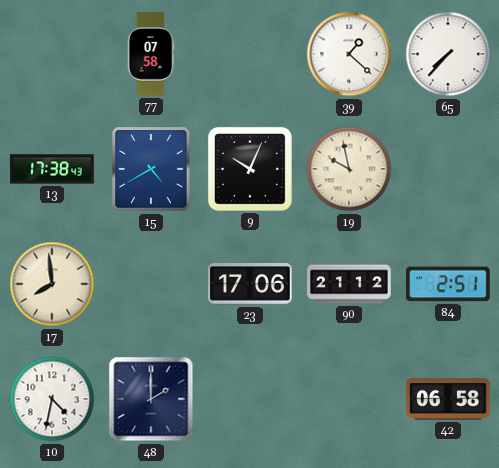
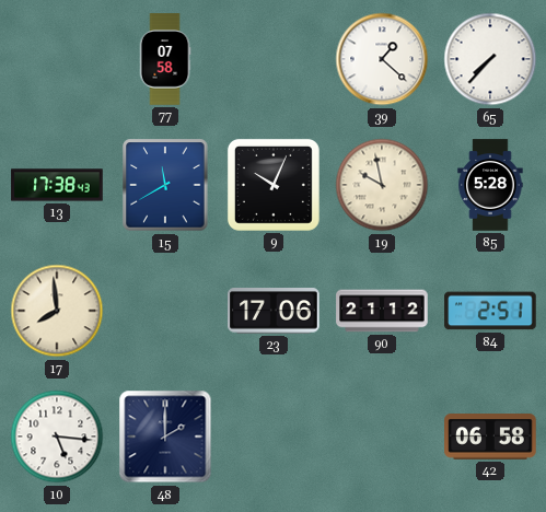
15: 4:40 -> 11:40 (165, 185)
85: none -> 5:28 (490, 185)
10: 4:32 -> 5:16 (57, 437)
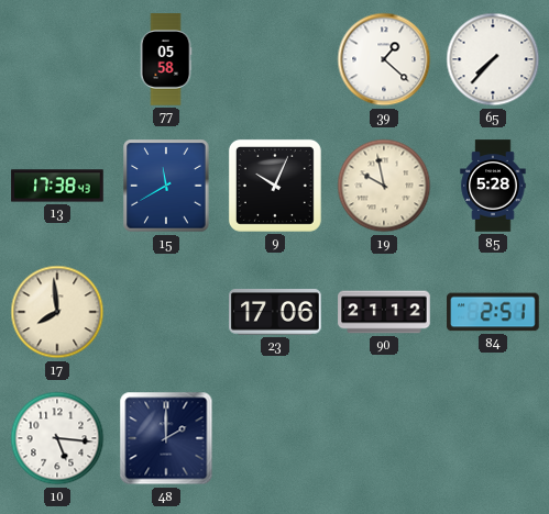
77: 07:58 -> 05:58 (166, 59)
42: 06:58 -> none (490, 437)
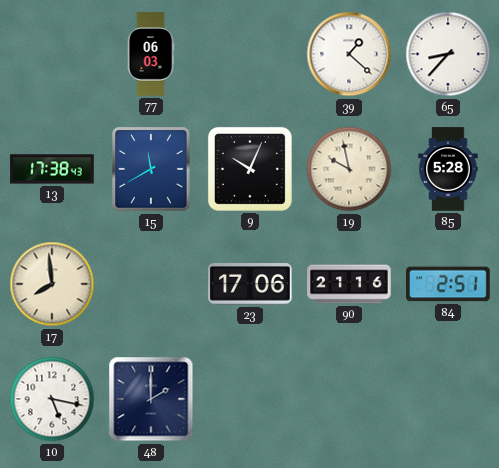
77: 05:58 -> 06:03 (151, 54)
65: 7:37 -> 8:37 (448, 54)
90: 21:12 -> 21:16 (349, 284)
10: 5:16 -> 5:17 (52, 399)
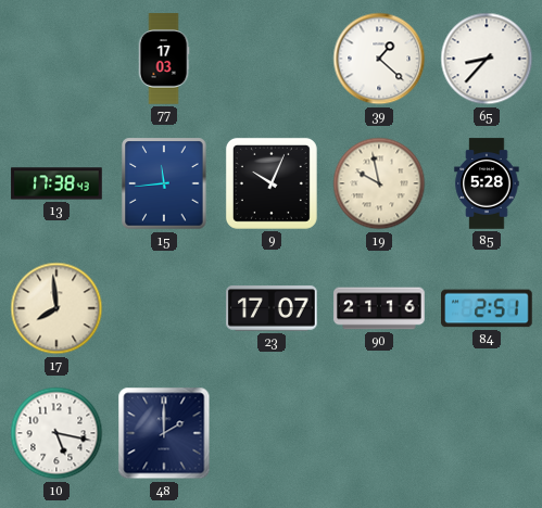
77: 06:03 -> 17:03 (164, 59)
15: 11:40 -> 11:44 (164, 183)
23: 17:06 -> 17:07 (272, 308)
